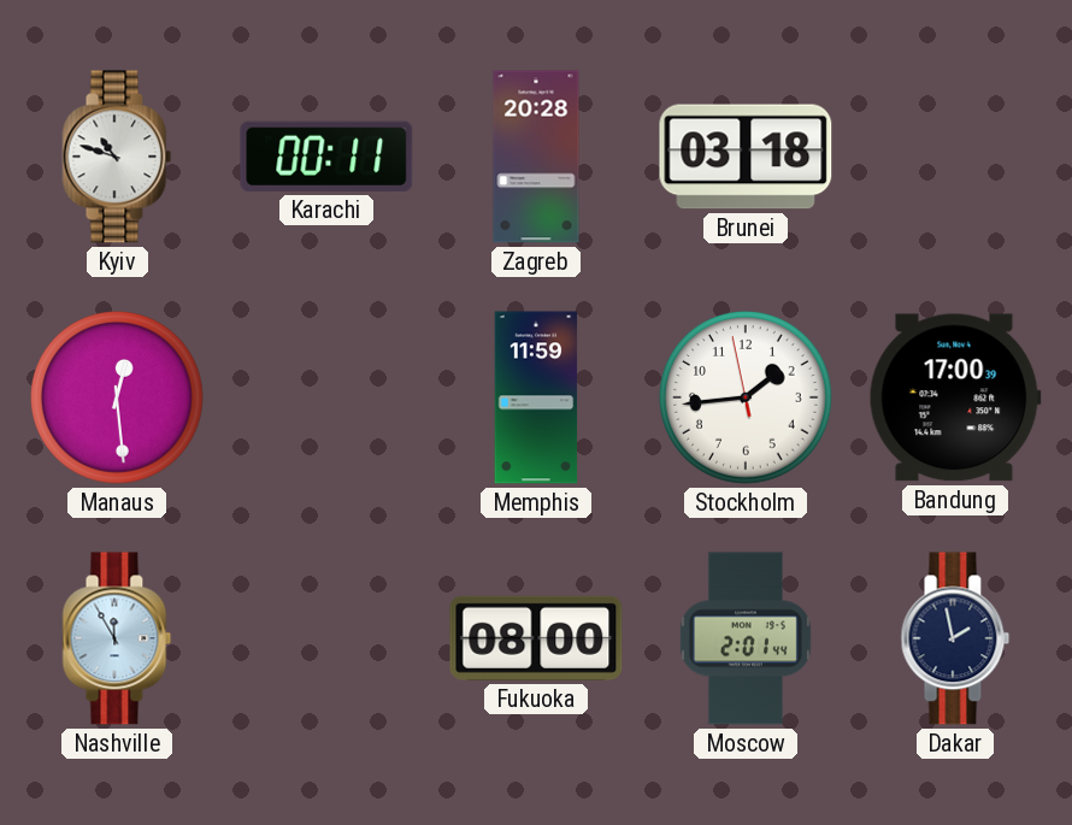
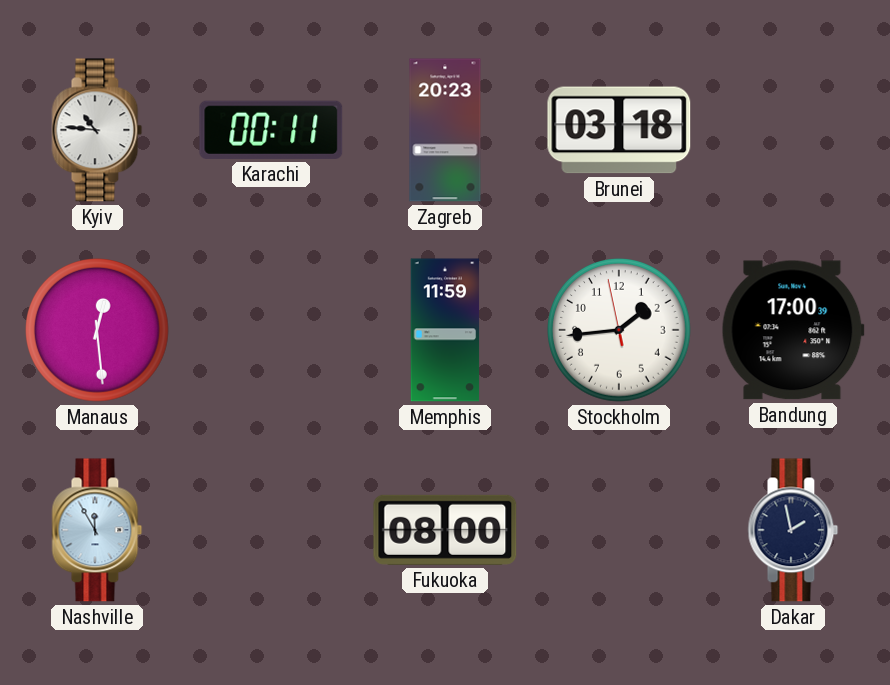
Kyiv: 10:48 -> 10:46 (97, 130)
Zagreb: 20:28 -> 20:23 (445, 130)
Moscow: 2:01 -> none (746, 638)
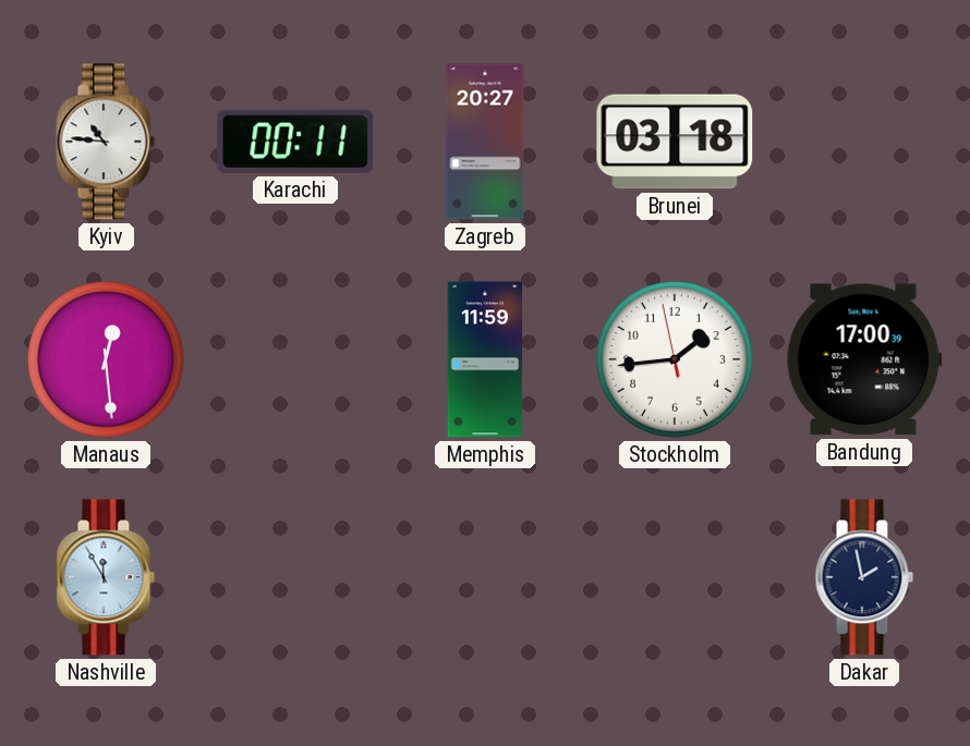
Zagreb: 20:23 -> 20:27 (485, 142)
Fukuoka: 08:00 -> none (445, 530)
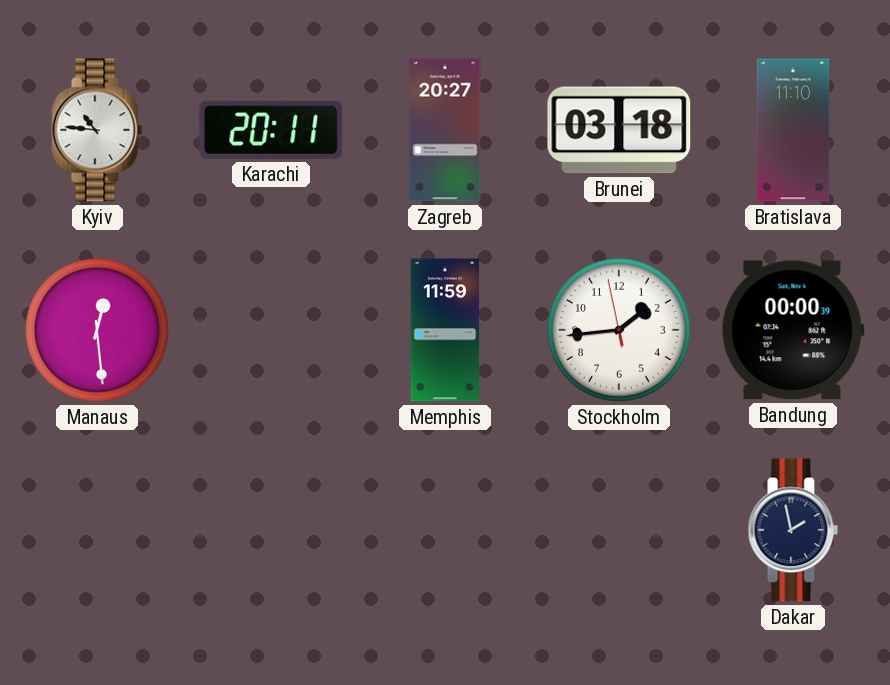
Karachi: 00:11 -> 20:11 (271, 130)
Bratislava: none -> 11:10 (793, 130)
Bandung: 17:00 -> 00:00 (793, 330)
Nashville: 11:55 -> none (106, 577)
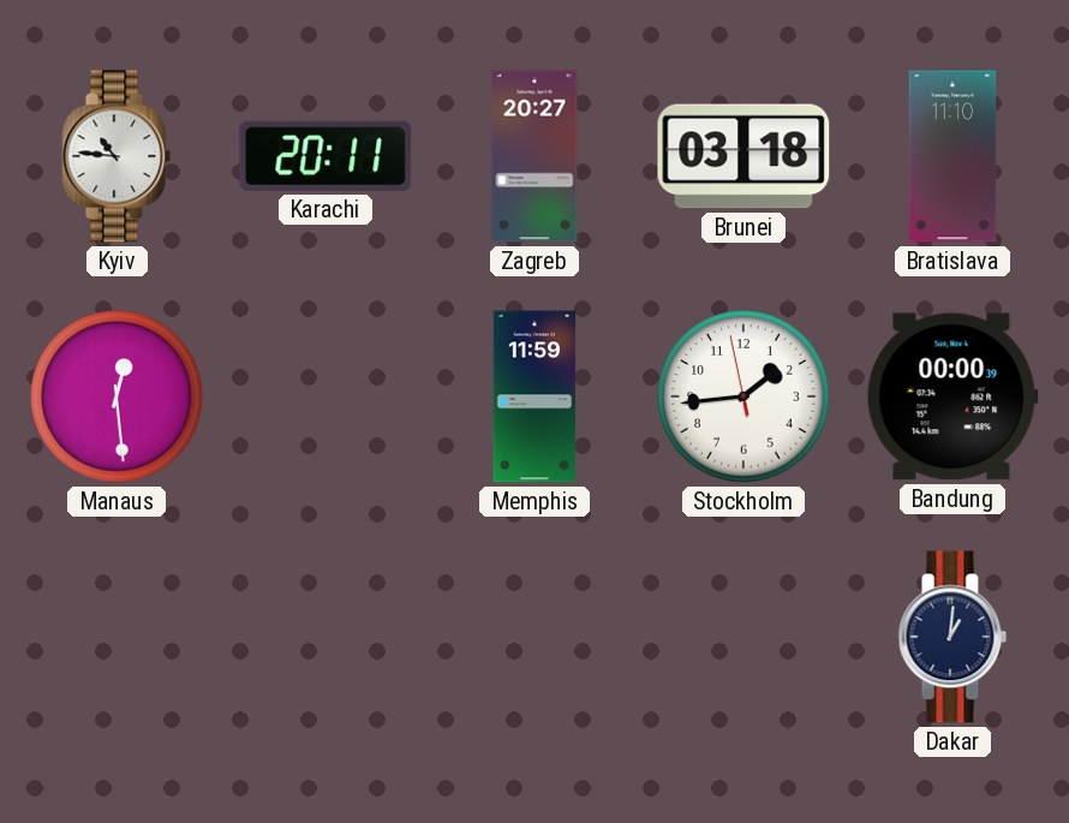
Dakar: 1:58 -> 1:01 (952, 637)
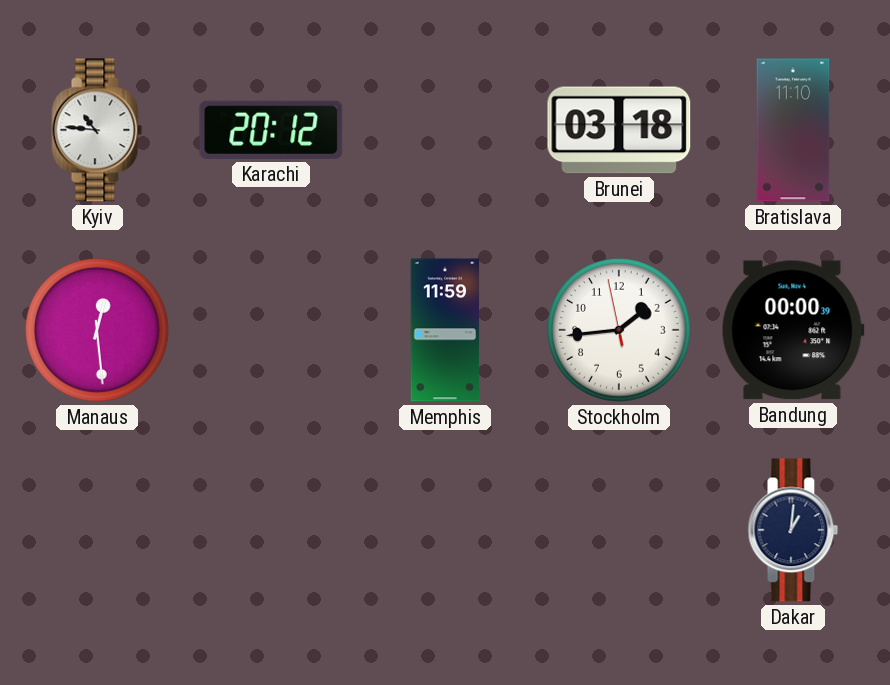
Karachi: 20:11 -> 20:12 (271, 130)
Zagreb: 20:27 -> none (534, 156)
